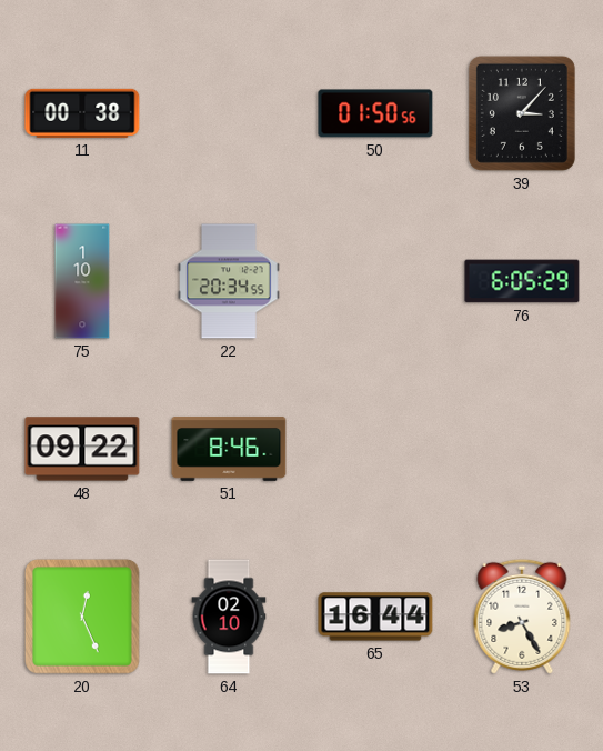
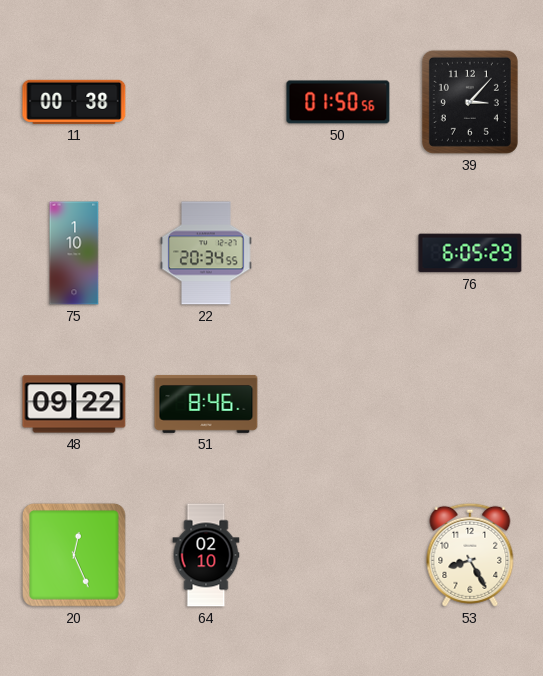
65: 16:44 -> none (375, 617)
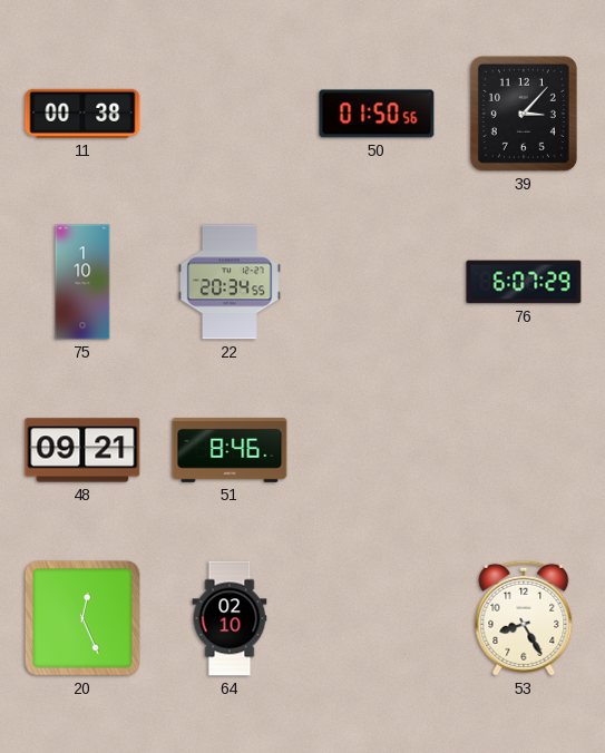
76: 6:05 -> 6:07 (524, 282)
48: 09:22 -> 09:21 (82, 450)
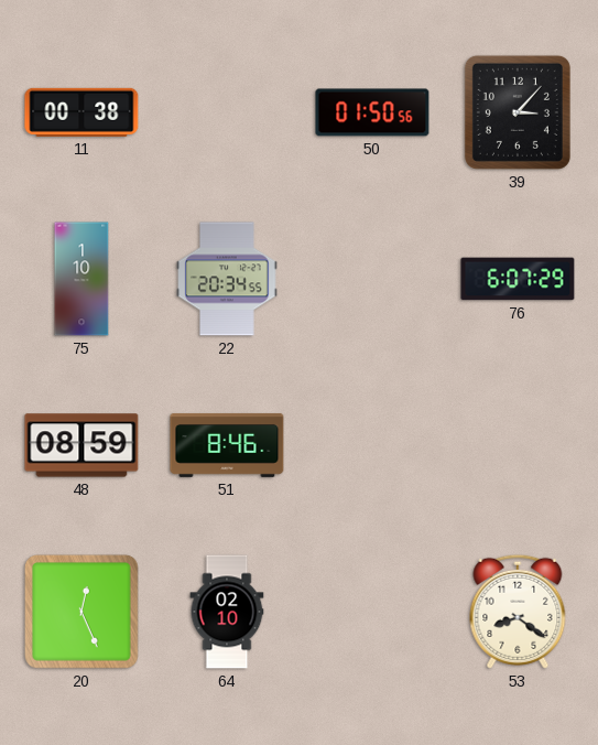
48: 09:21 -> 08:59 (81, 445)
53: 8:25 -> 8:21 (518, 612)
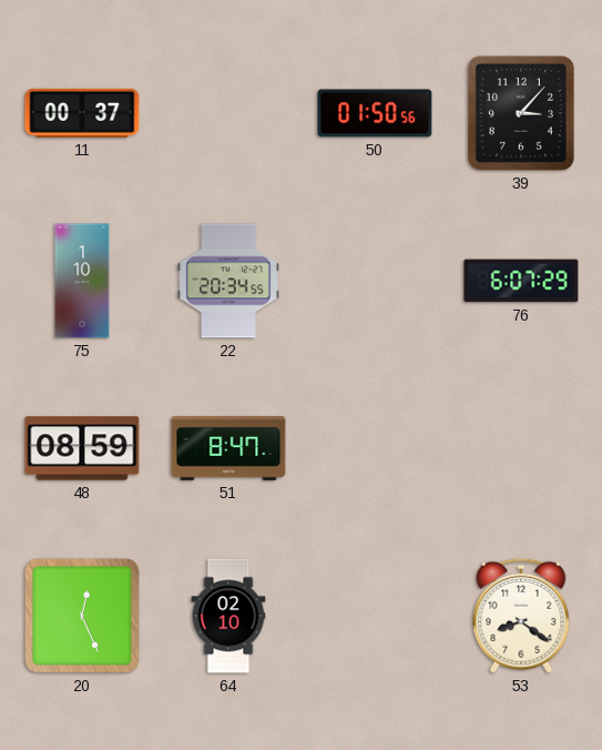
11: 00:38 -> 00:37 (82, 113)
51: 8:46 -> 8:47 (228, 448)
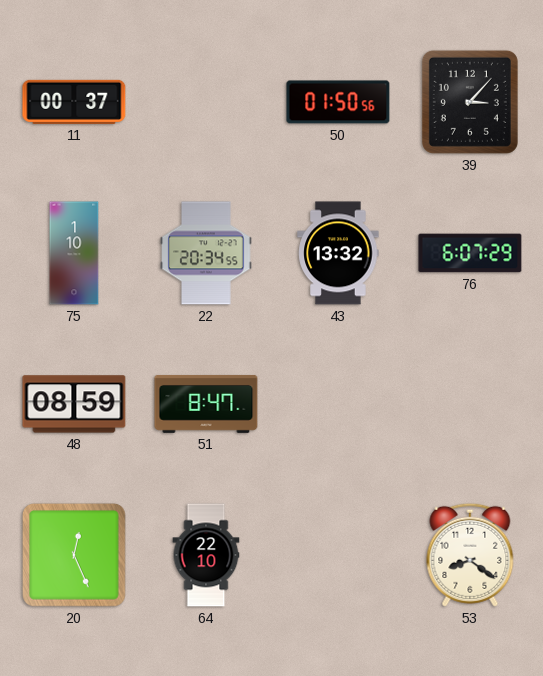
43: none -> 13:32 (338, 253)
64: 02:10 -> 22:10 (206, 555)
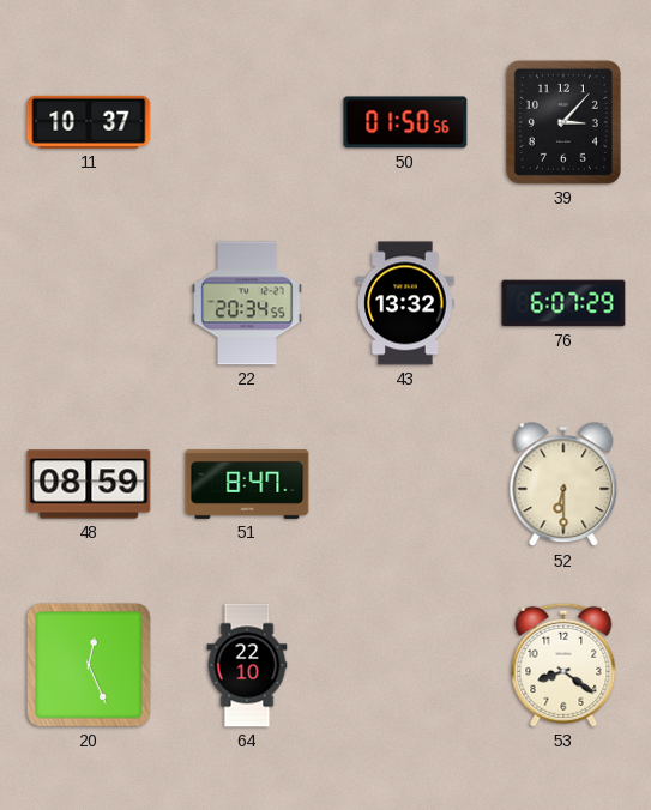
11: 00:37 -> 10:37 (89, 122)
75: 1:10 -> none (74, 253)
52: none -> 6:30 (563, 485)
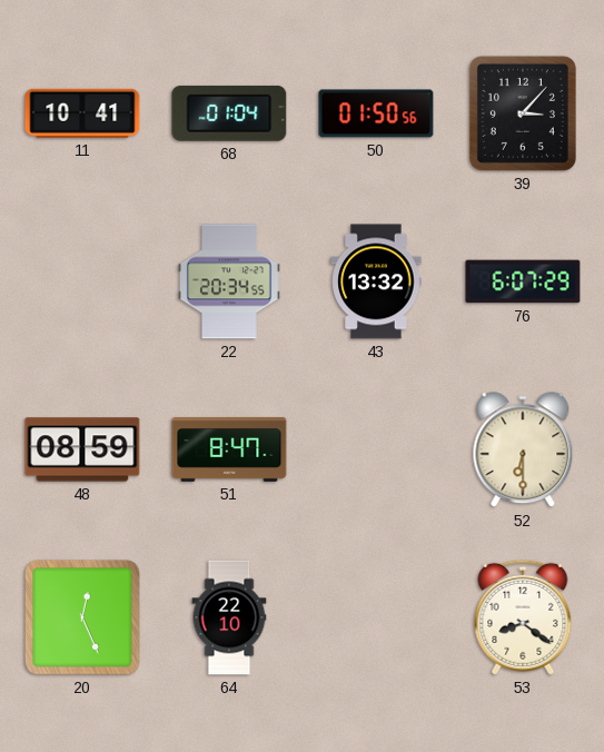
11: 10:37 -> 10:41 (82, 113)
68: none -> 01:04 (229, 113)
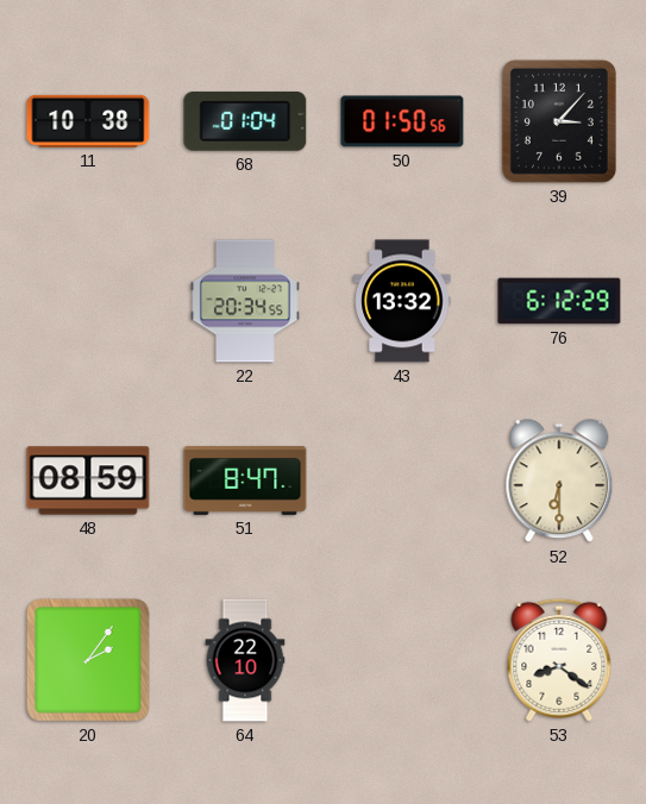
11: 10:41 -> 10:38 (88, 121)
76: 6:07 -> 6:12 (559, 301)
20: 12:26 -> 2:06 (88, 660)
